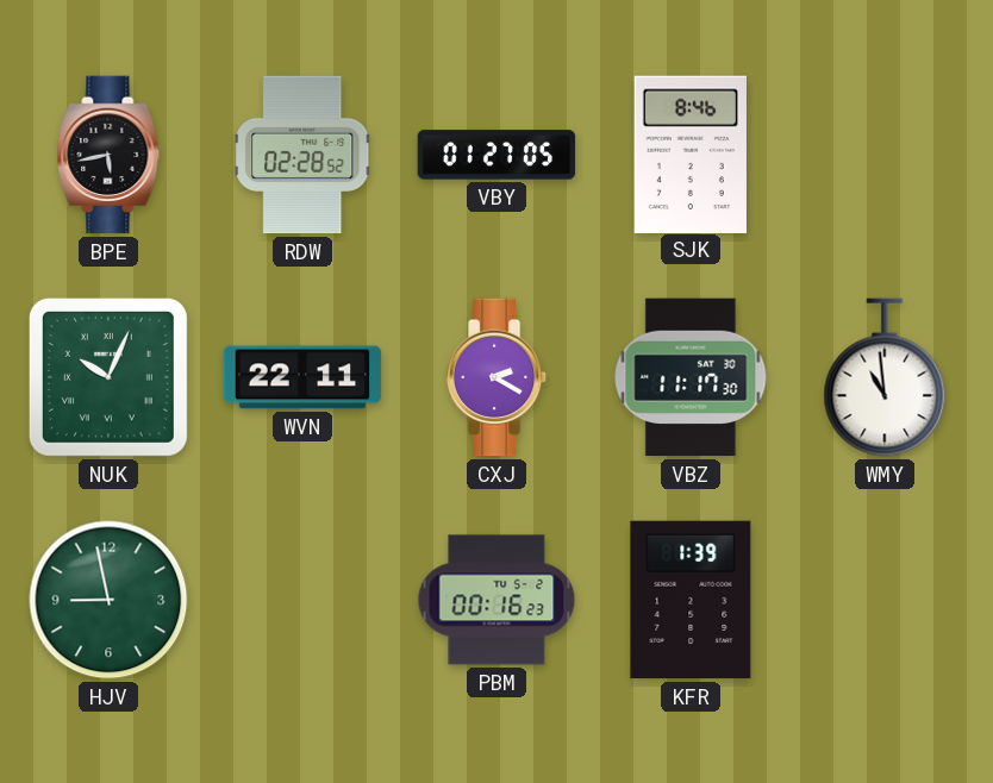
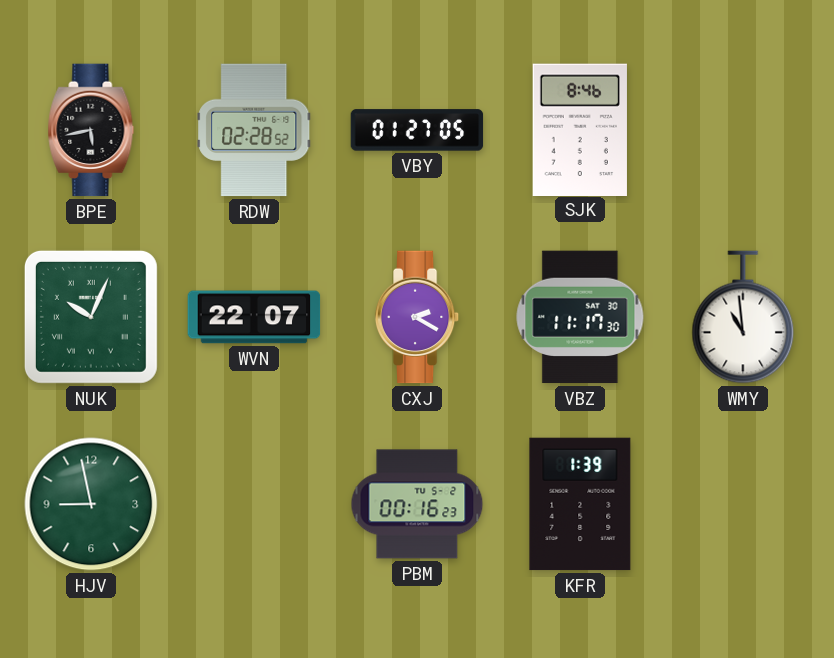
WVN: 22:11 -> 22:07 (254, 317)
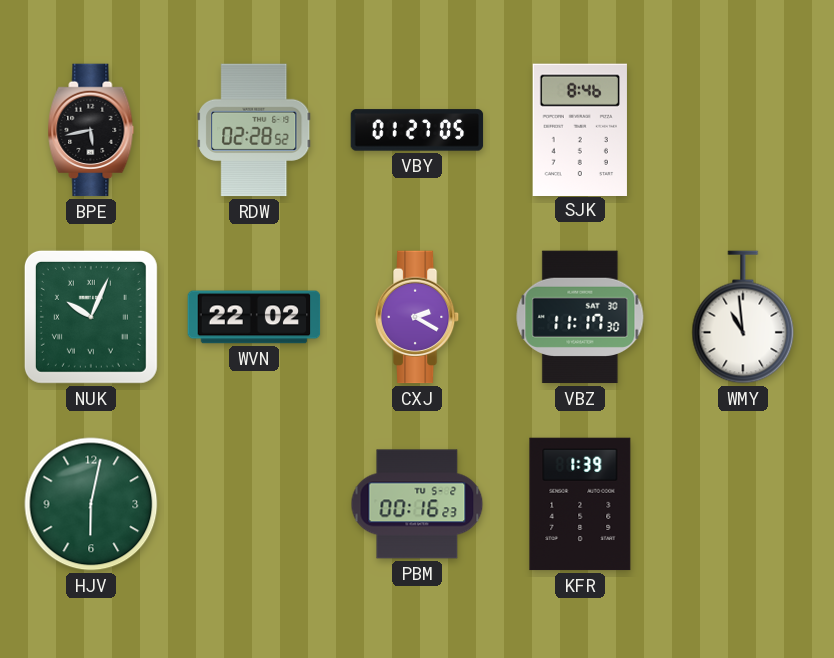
WVN: 22:07 -> 22:02 (254, 317)
HJV: 8:58 -> 6:02 (91, 504)
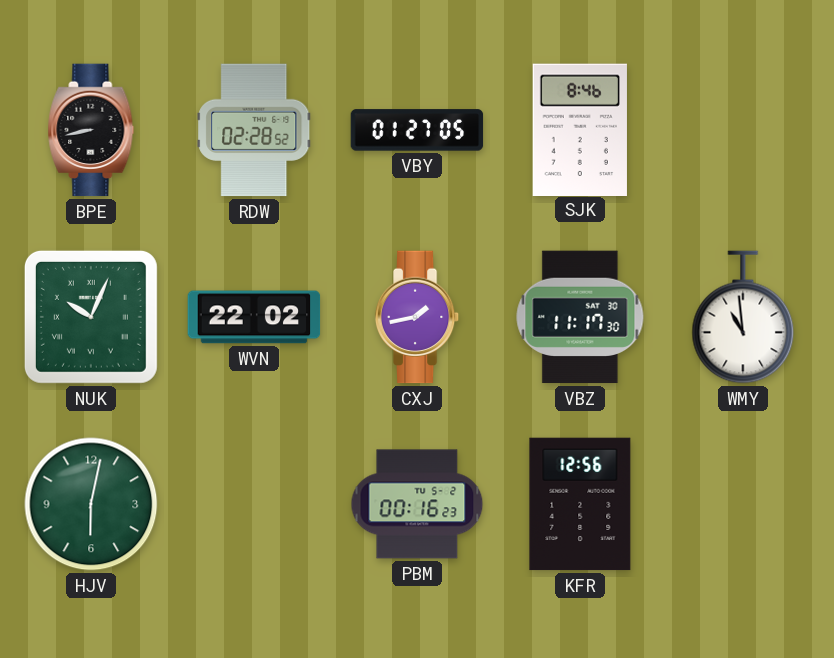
BPE: 5:43 -> 8:43 (91, 130)
CXJ: 2:20 -> 1:43 (417, 317)
KFR: 1:39 -> 12:56 (580, 504)
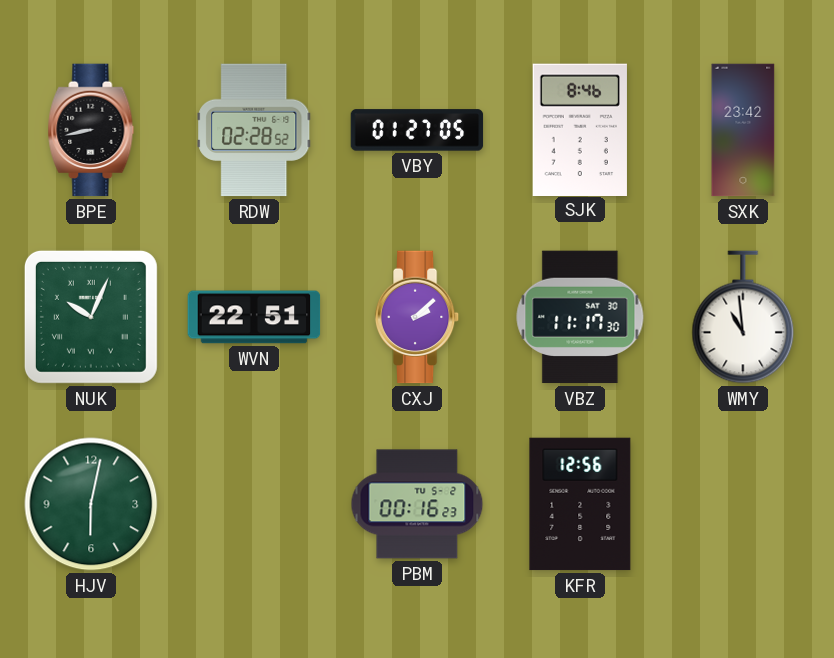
SXK: none -> 23:42 (743, 130)
WVN: 22:02 -> 22:51 (254, 317)
CXJ: 1:43 -> 2:08 (417, 317)
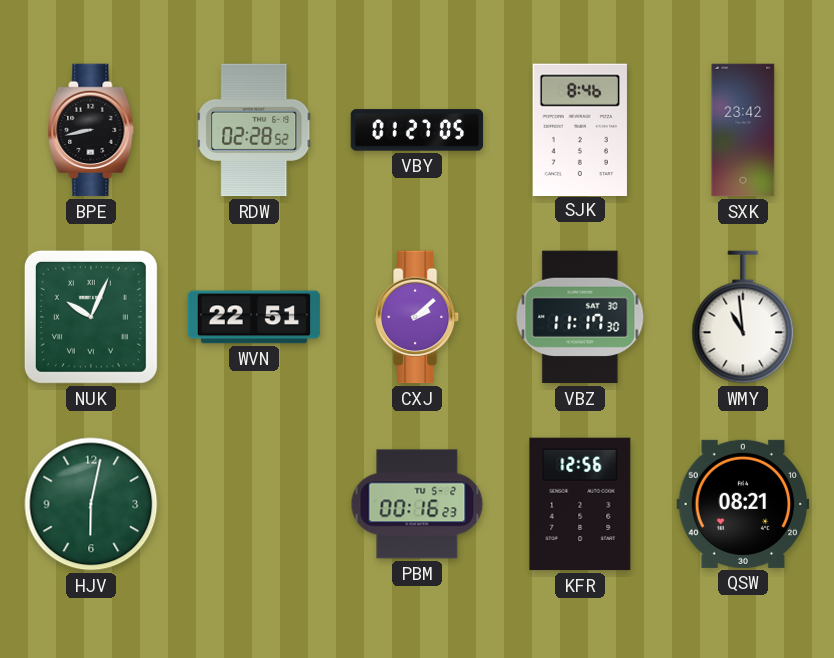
QSW: none -> 08:21 (743, 504)
